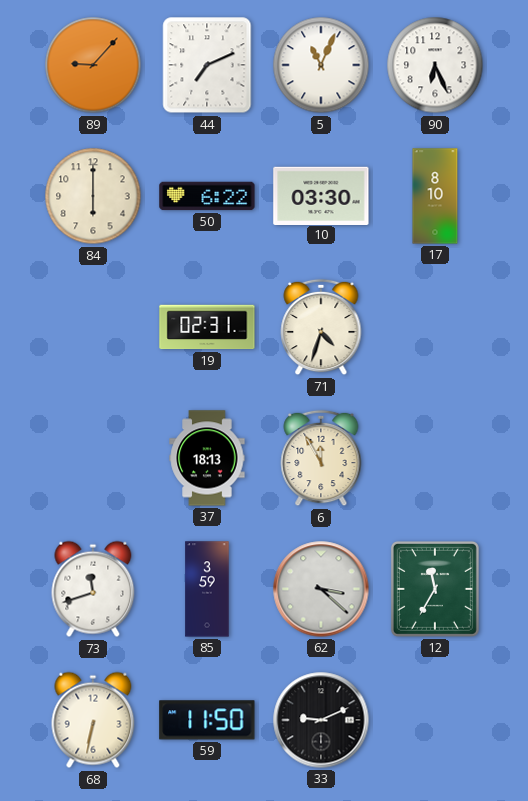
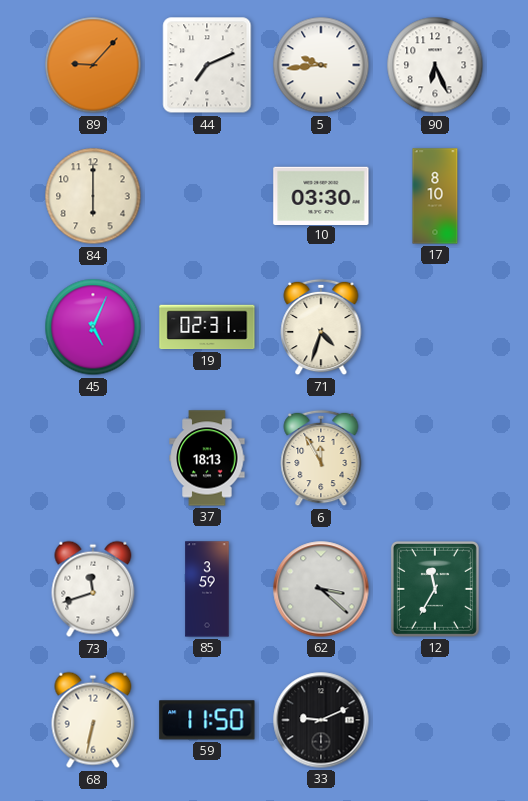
5: 11:04 -> 9:44 (321, 65)
50: 6:22 -> none (207, 196)
45: none -> 5:04 (93, 327)
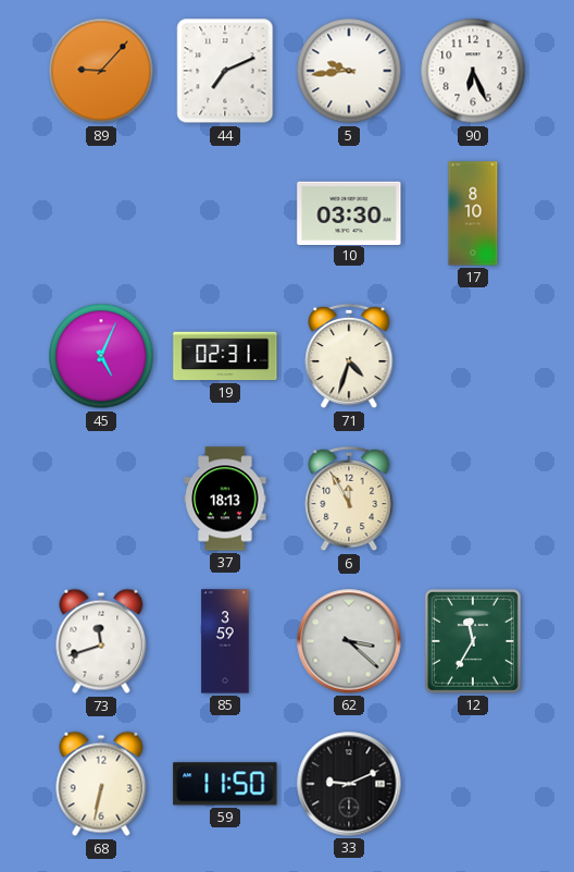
84: 6:00 -> none (93, 196)
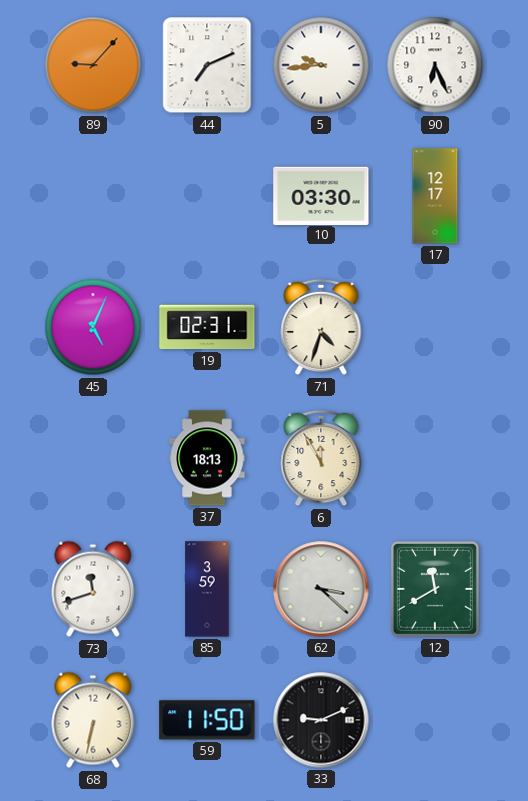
17: 8:10 -> 12:17 (435, 196)
12: 11:35 -> 11:40 (435, 589)
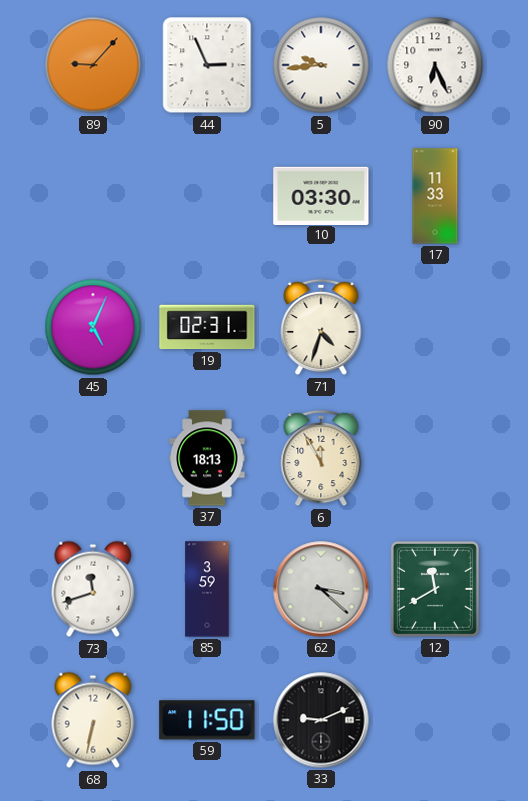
44: 7:11 -> 2:56 (207, 65)
17: 12:17 -> 11:33 (435, 196)
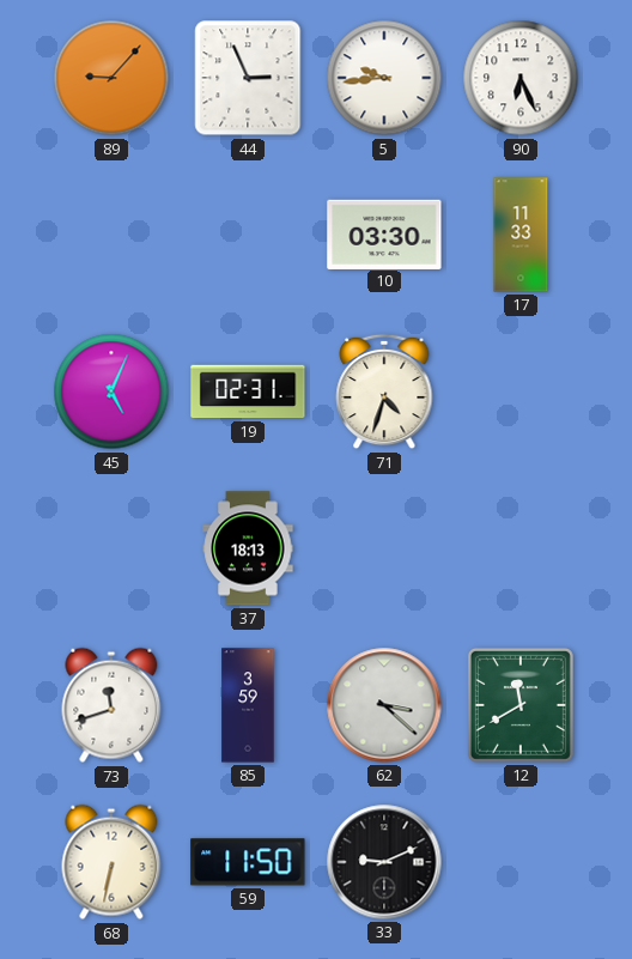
6: 11:55 -> none (321, 458)
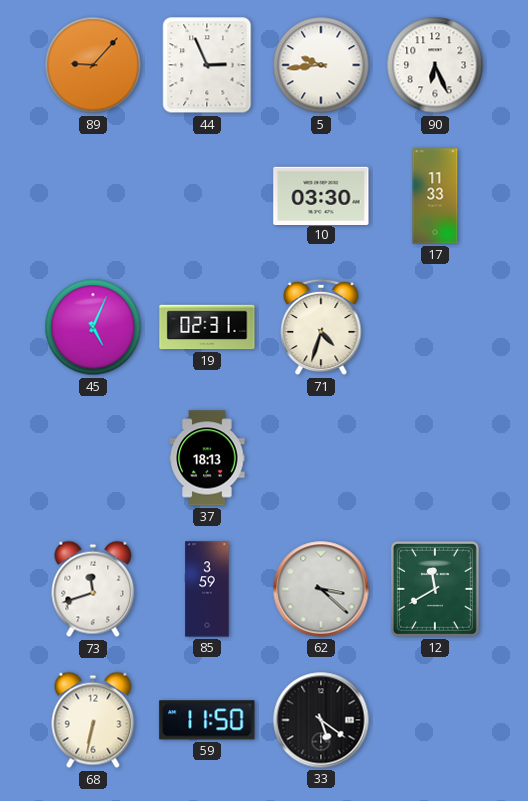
33: 9:11 -> 5:21 (321, 720)
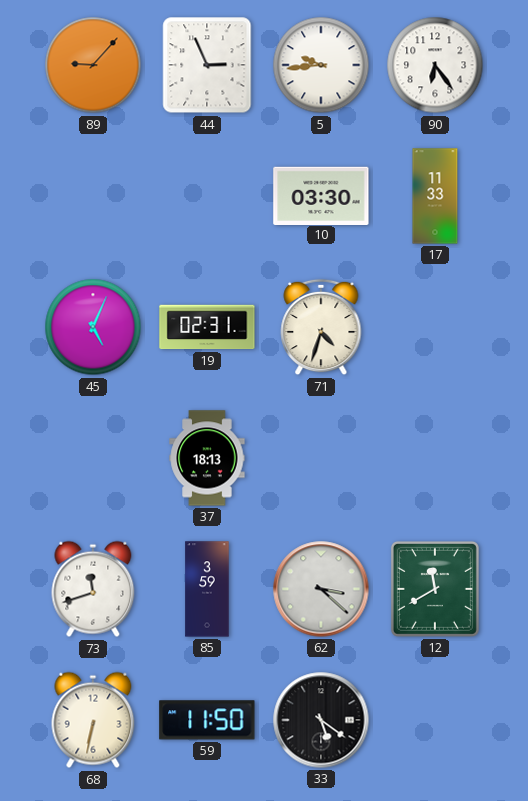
90: 6:26 -> 6:24 (435, 65)
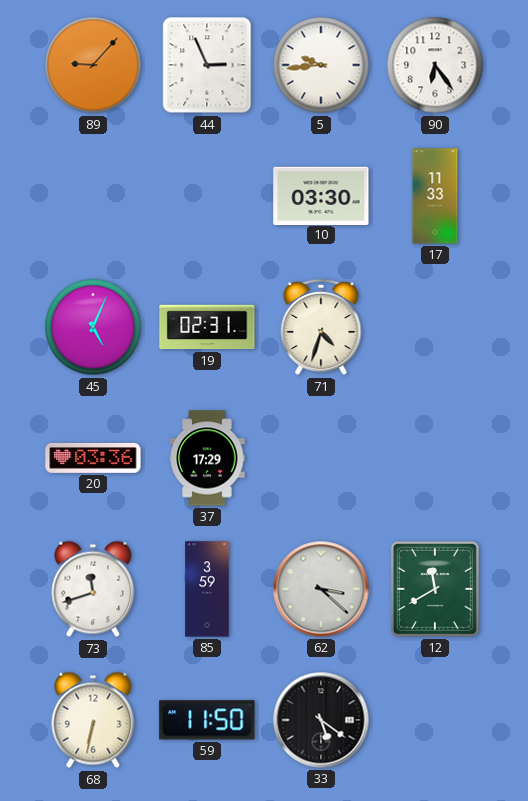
20: none -> 03:36 (93, 458)
37: 18:13 -> 17:29 (207, 458)
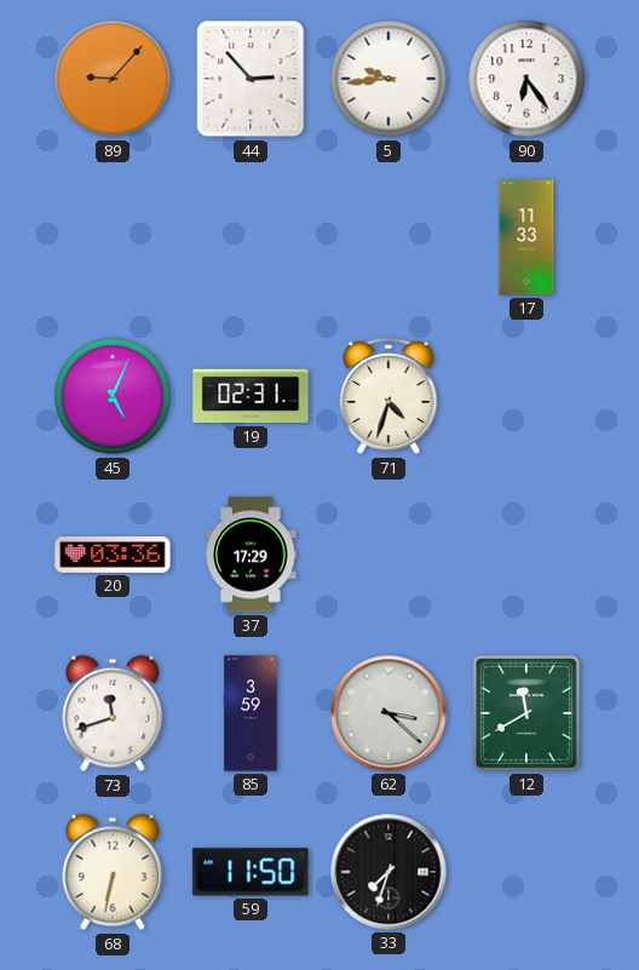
44: 2:56 -> 2:53 (251, 79)
10: 03:30 -> none (321, 195)
33: 5:21 -> 7:33 (388, 872)
